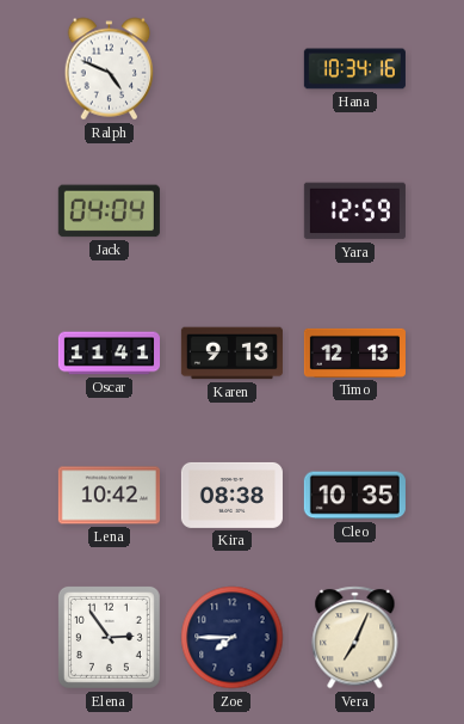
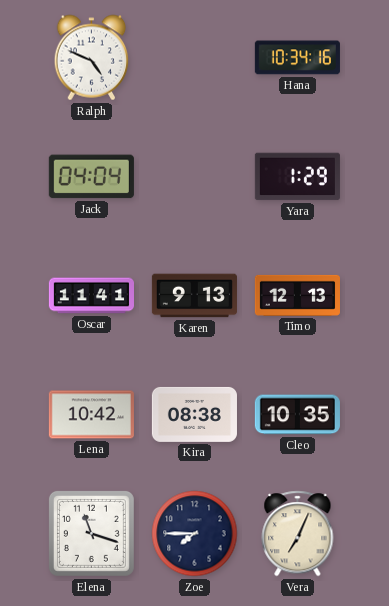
Yara: 12:59 -> 1:29 (297, 177)
Elena: 2:54 -> 11:18 (91, 533)
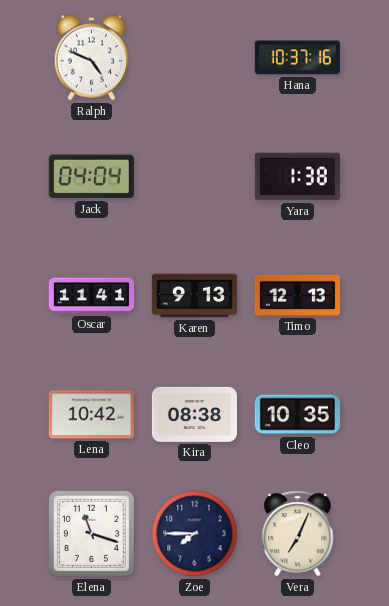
Hana: 10:34 -> 10:37 (297, 58)
Yara: 1:29 -> 1:38 (297, 177)
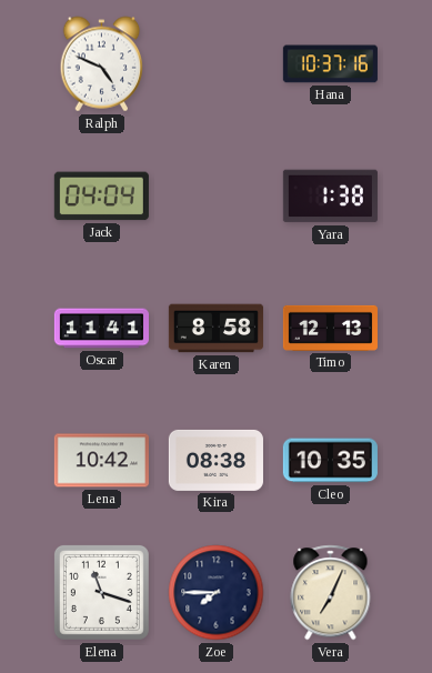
Karen: 9:13 -> 8:58 (215, 329)
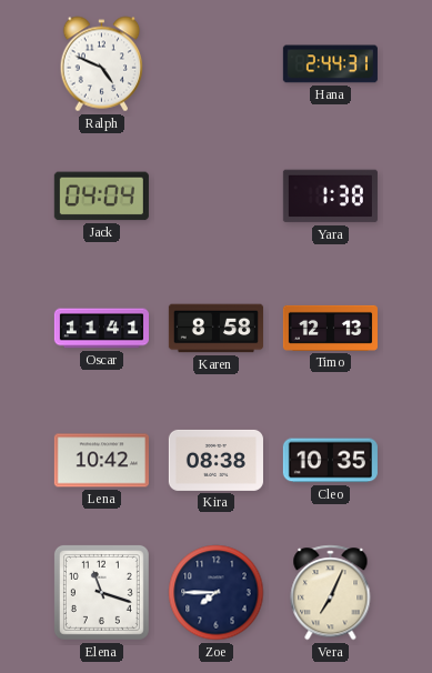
Hana: 10:37 -> 2:44 (330, 64)
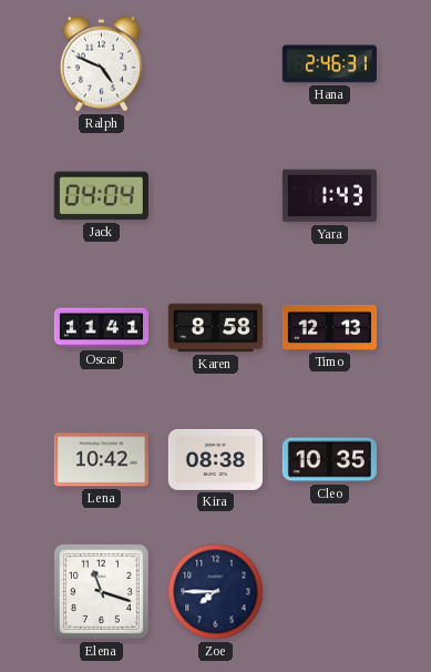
Hana: 2:44 -> 2:46 (329, 64)
Yara: 1:38 -> 1:43 (329, 196)
Vera: 7:04 -> none (331, 593)
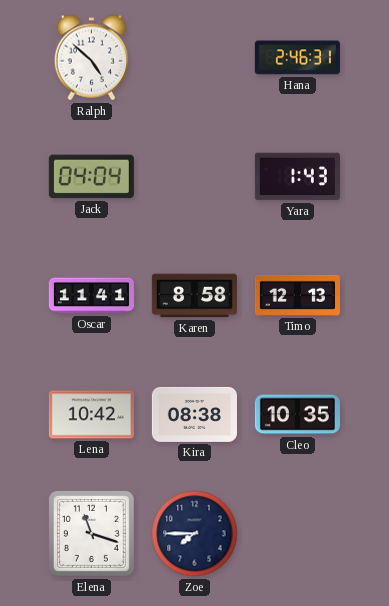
Ralph: 4:49 -> 4:52 (92, 58)
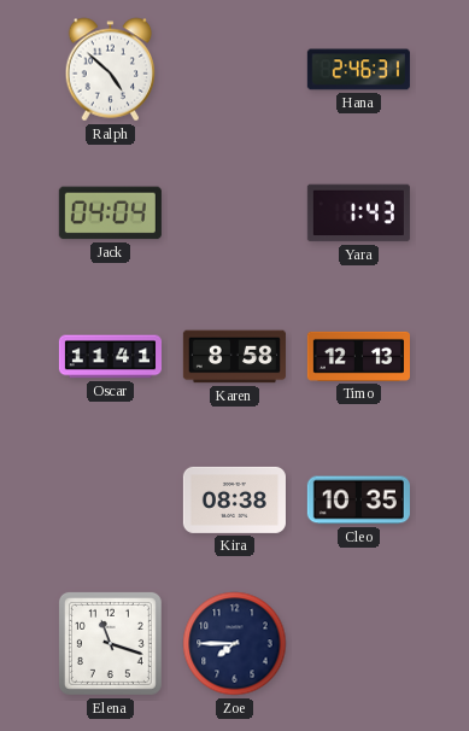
Lena: 10:42 -> none (91, 415)
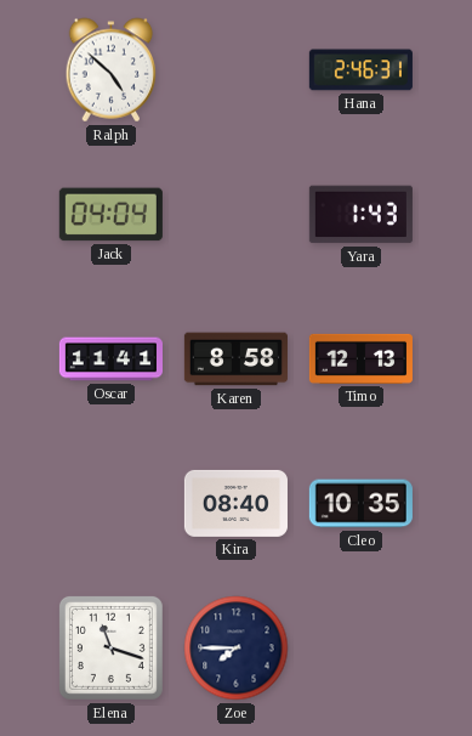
Kira: 08:38 -> 08:40 (235, 503)
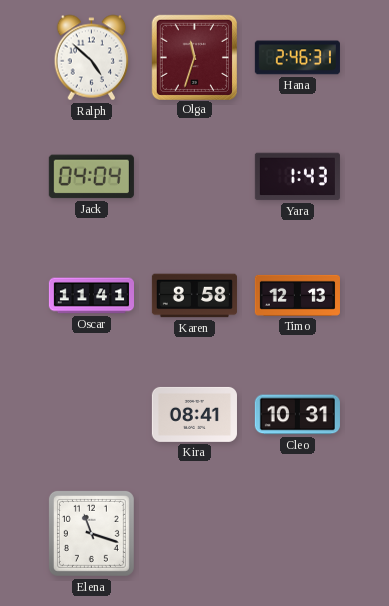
Olga: none -> 11:33 (194, 57)
Kira: 08:40 -> 08:41 (194, 414)
Cleo: 10:35 -> 10:31 (297, 415)
Zoe: 7:45 -> none (237, 649)
